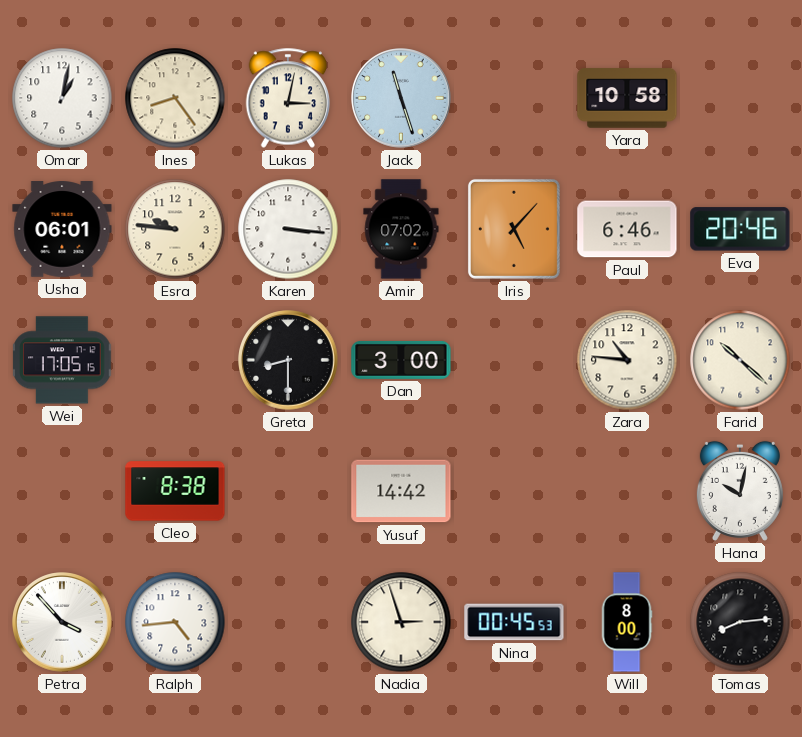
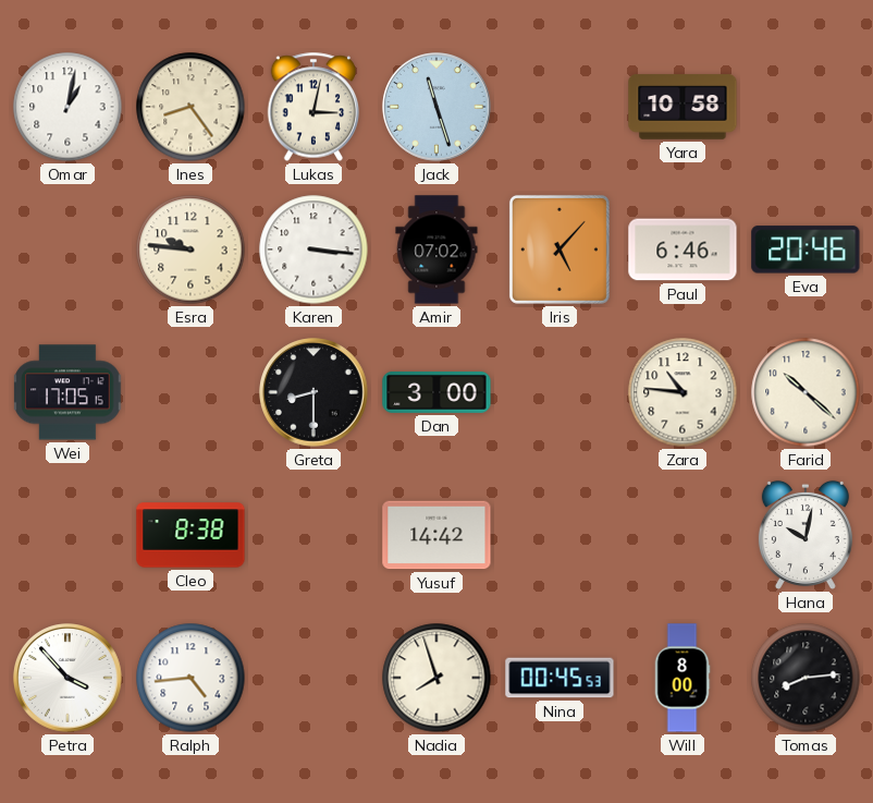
Usha: 06:01 -> none (62, 229)
Nadia: 2:57 -> 7:57 (436, 678)
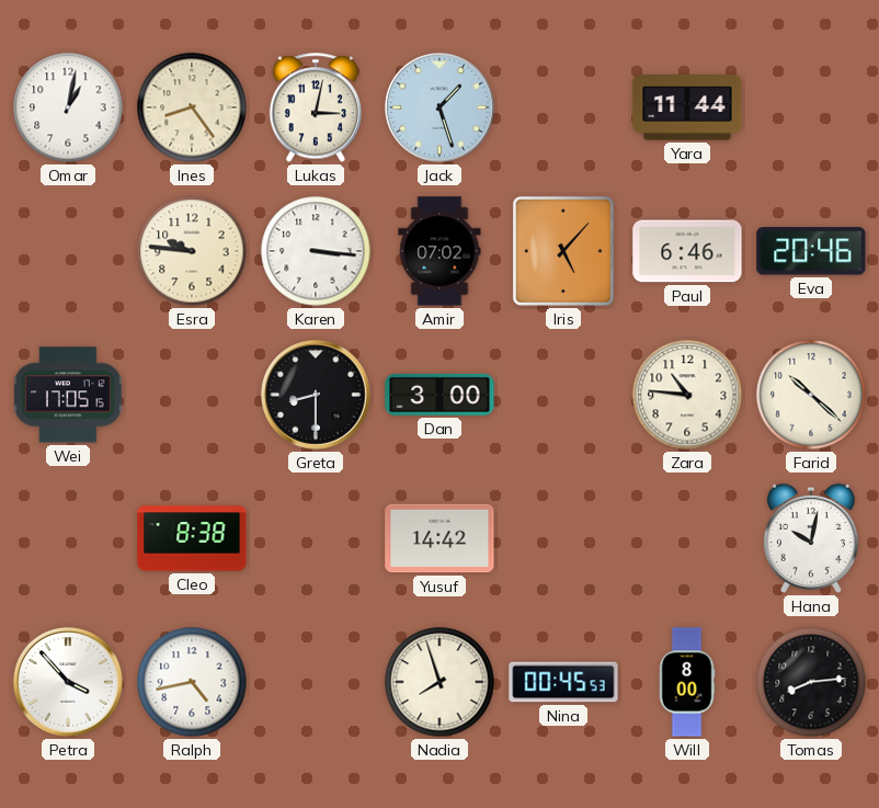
Jack: 11:27 -> 1:27 (439, 107)
Yara: 10:58 -> 11:44 (687, 107)
Ralph: 4:44 -> 4:43 (192, 682)
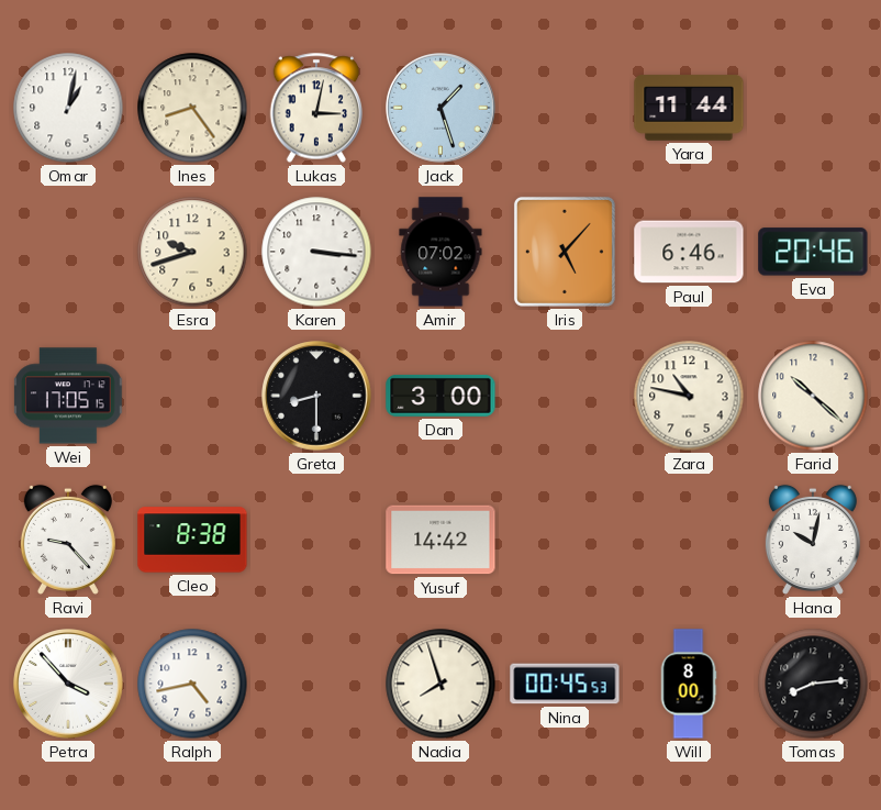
Esra: 9:46 -> 9:42 (192, 252)
Zara: 10:46 -> 10:47 (689, 396)
Ravi: none -> 9:23 (68, 540)
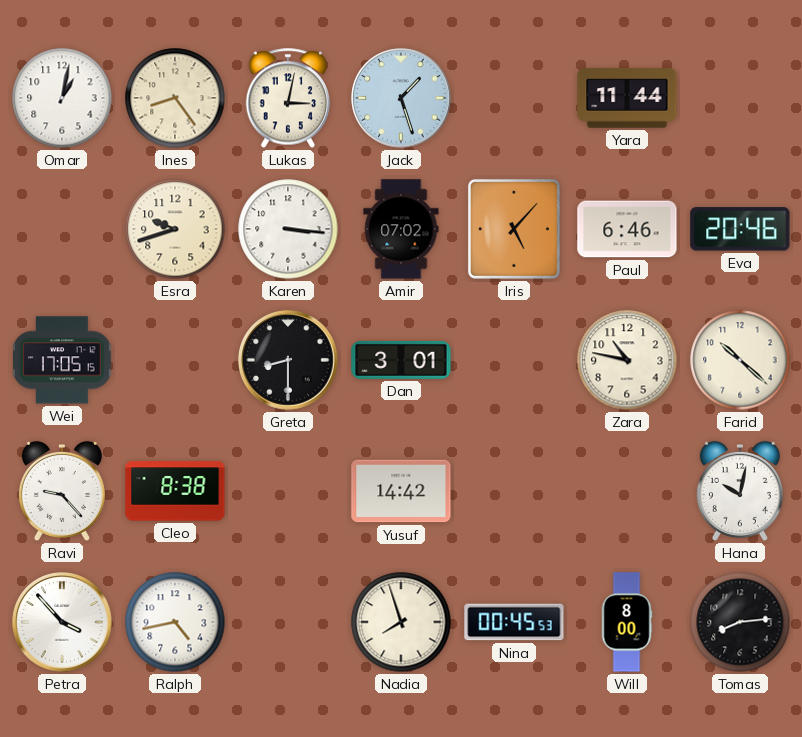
Dan: 3:00 -> 3:01 (401, 360)
